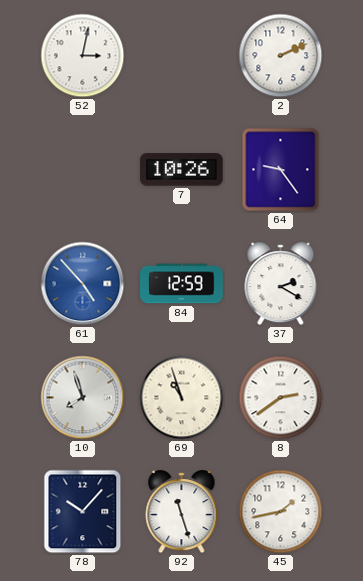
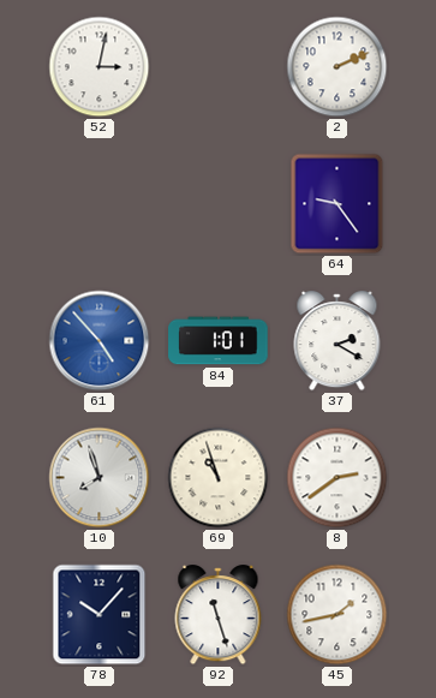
7: 10:26 -> none (182, 170)
84: 12:59 -> 1:01 (219, 341)
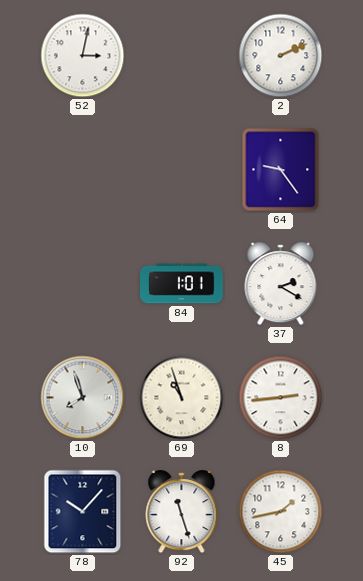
61: 4:53 -> none (100, 341)
8: 2:39 -> 2:44 (281, 398)
